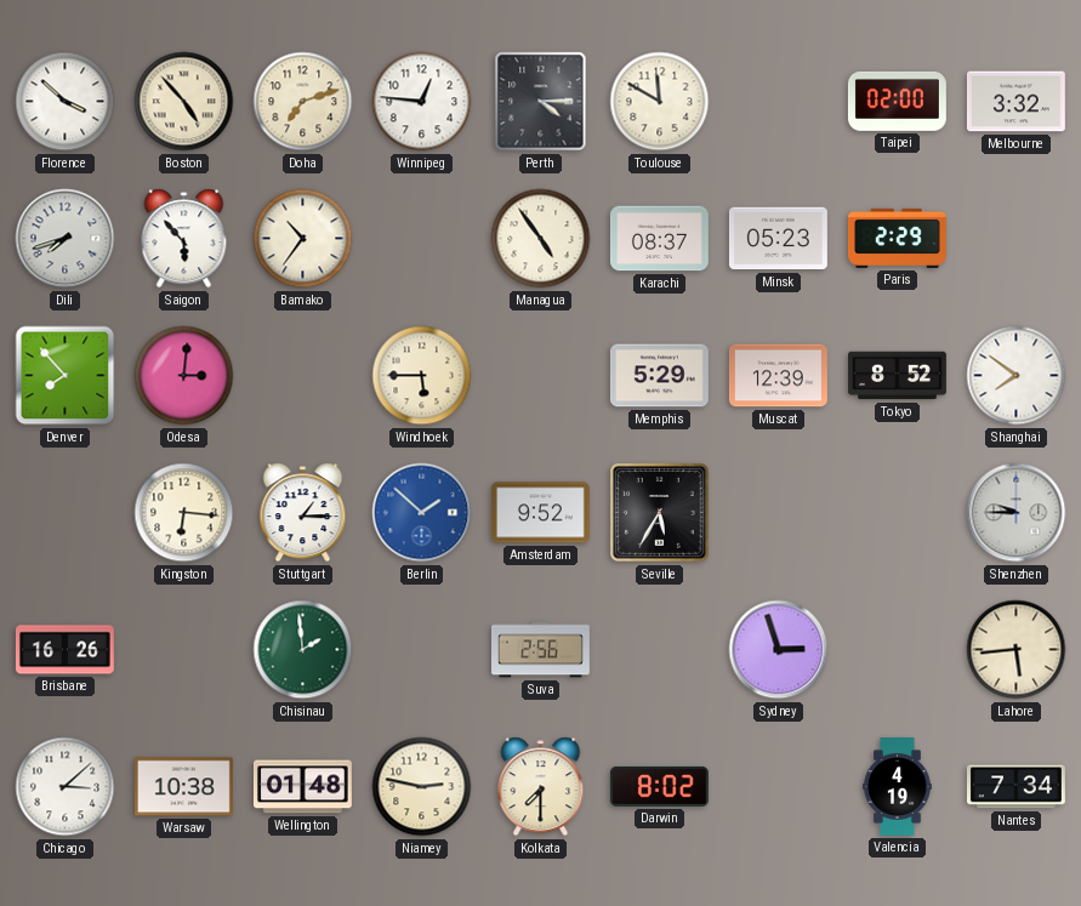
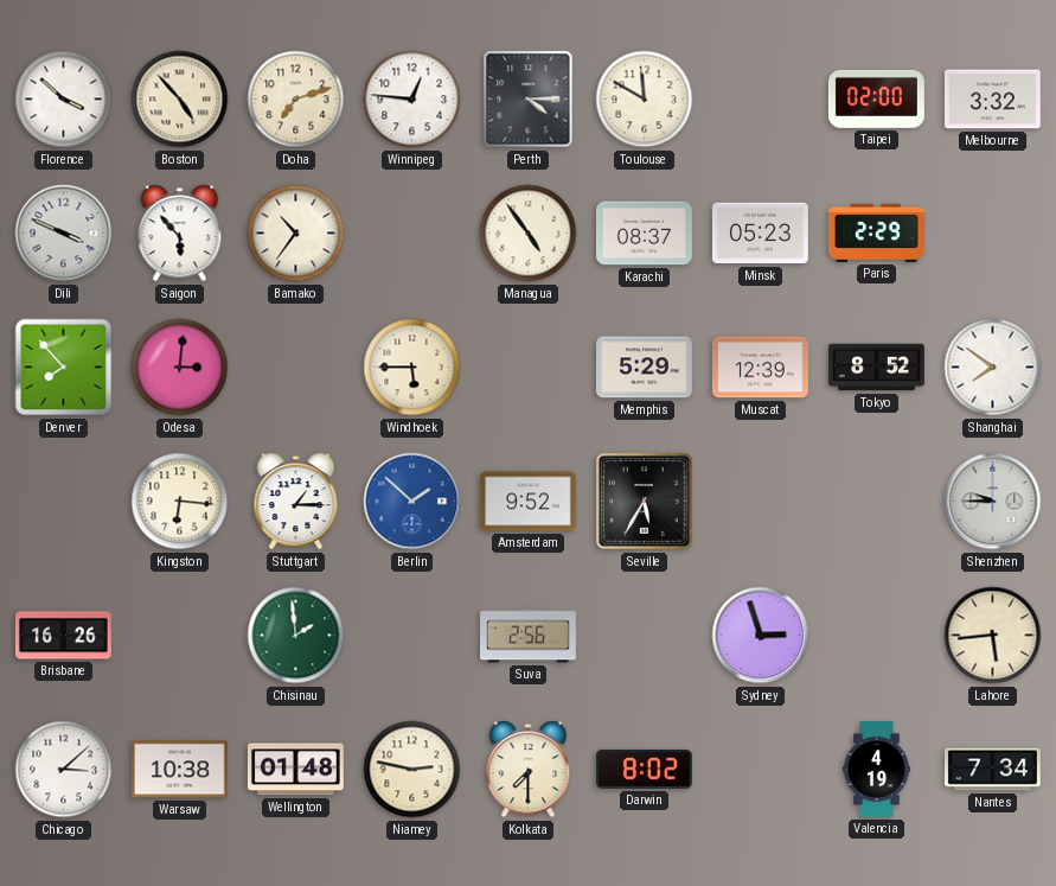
Dili: 7:42 -> 3:49 (64, 234)
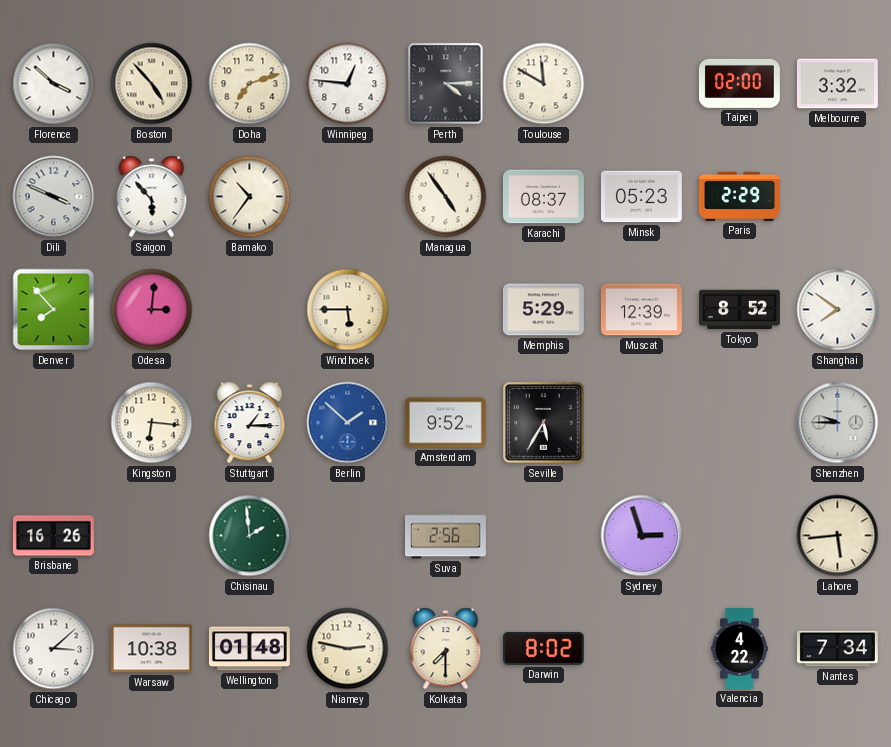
Valencia: 4:19 -> 4:22 (740, 649)
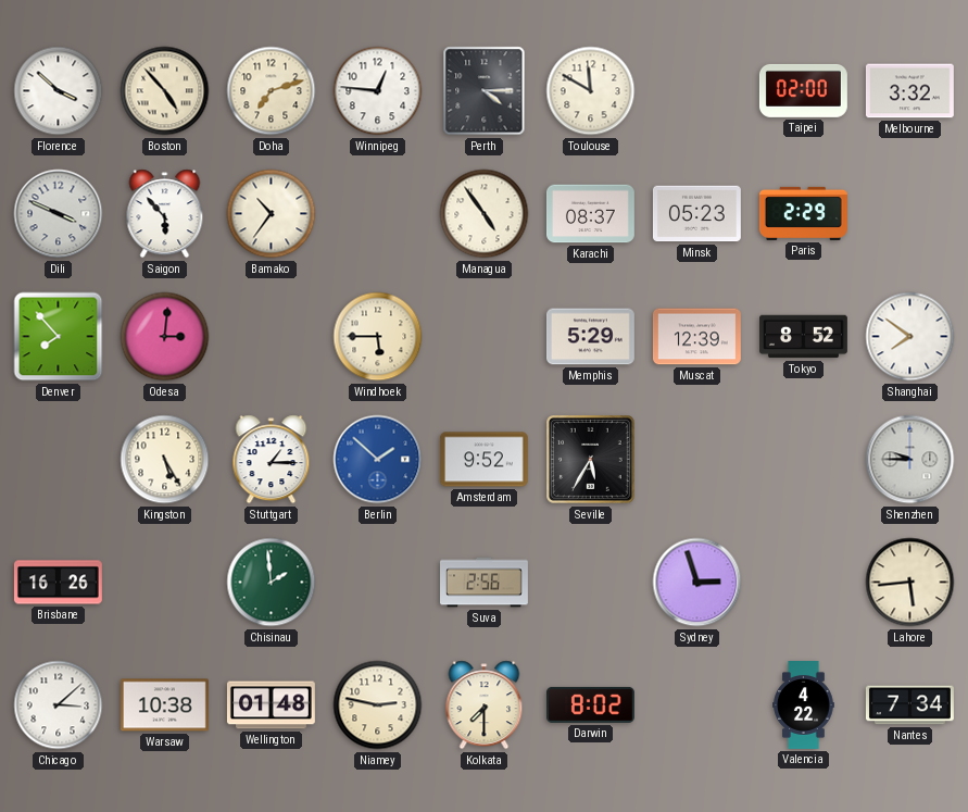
Kingston: 6:16 -> 5:25 (165, 460)
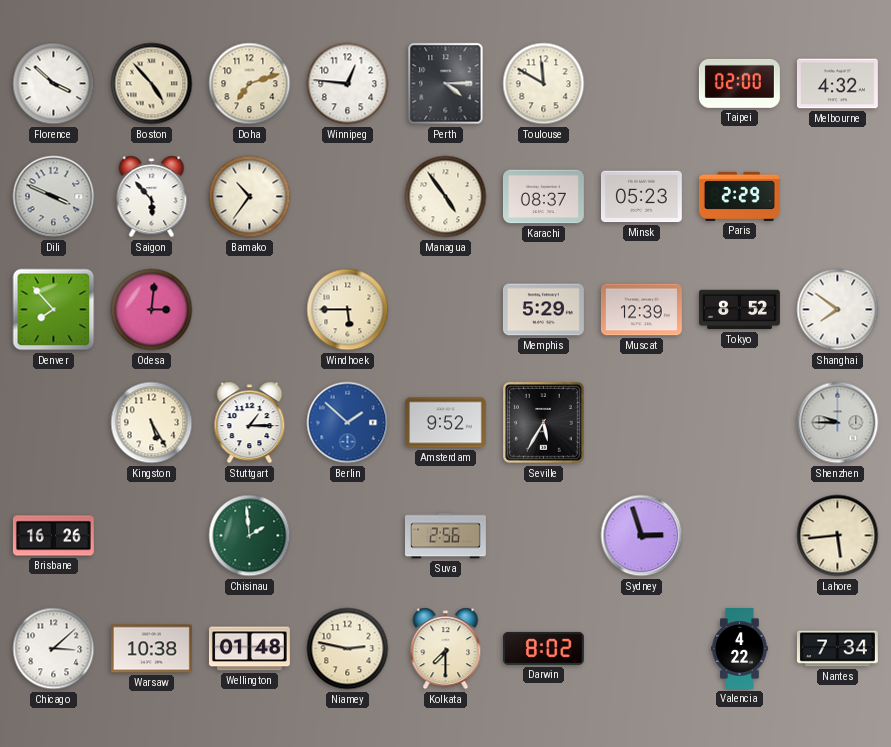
Melbourne: 3:32 -> 4:32 (837, 84)
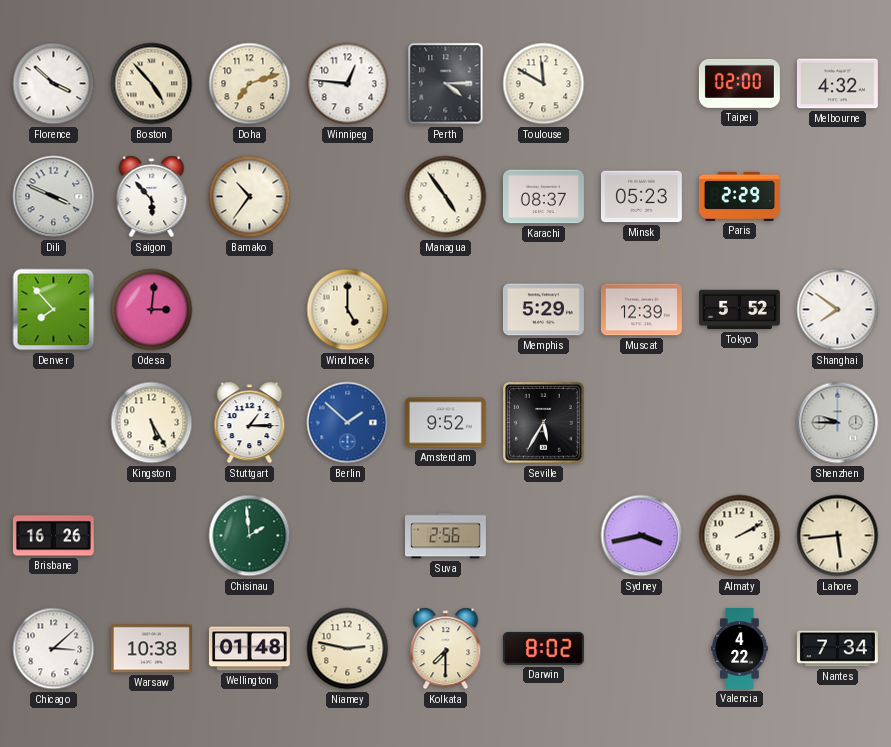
Windhoek: 5:45 -> 5:00 (348, 310)
Tokyo: 8:52 -> 5:52 (740, 310)
Sydney: 2:57 -> 3:43 (642, 536)
Almaty: none -> 2:10 (740, 536)
